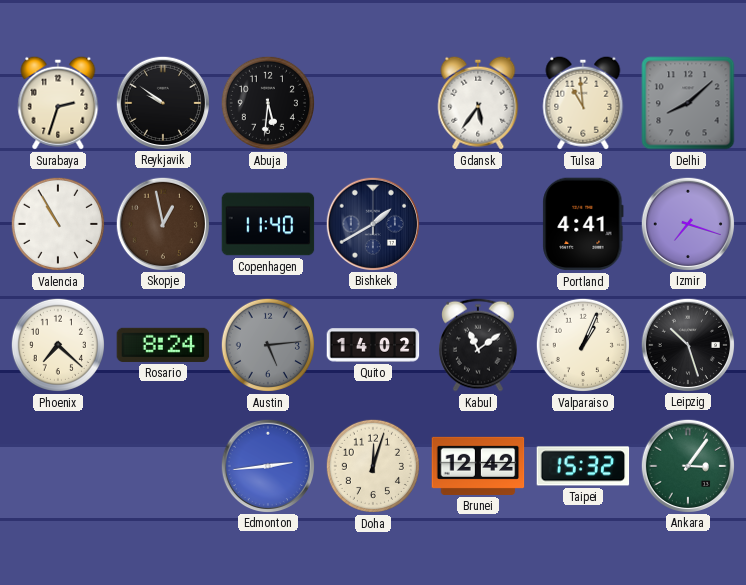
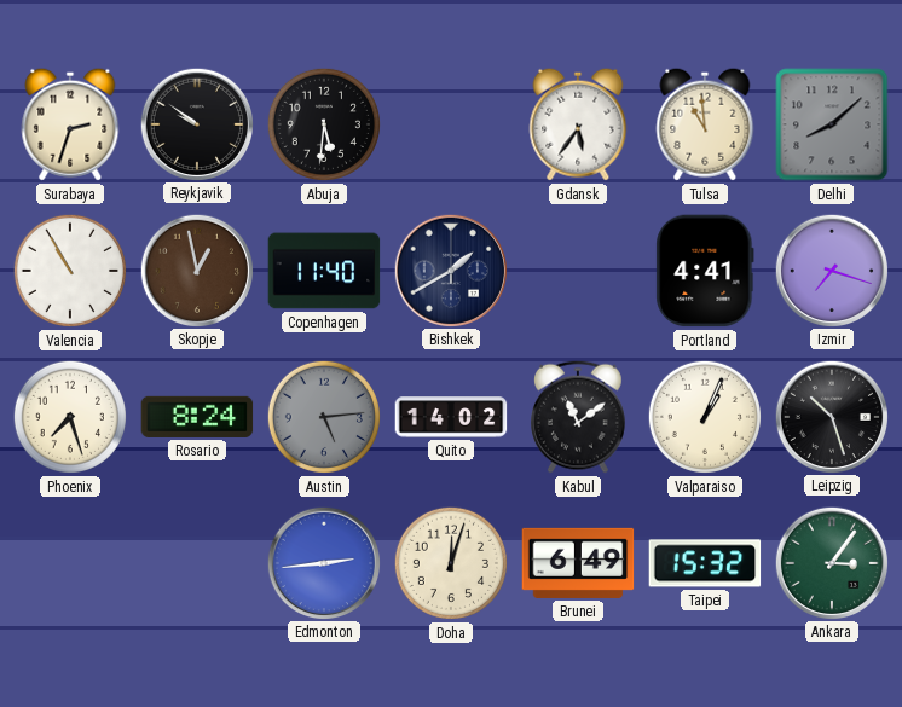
Phoenix: 7:22 -> 7:27 (70, 417)
Brunei: 12:42 -> 6:49 (578, 563)
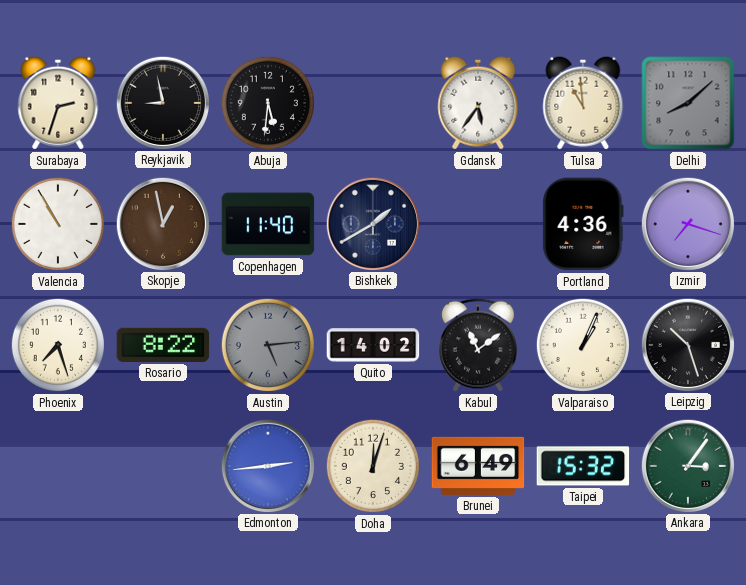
Reykjavik: 9:51 -> 8:58 (162, 102)
Portland: 4:41 -> 4:36 (583, 224)
Rosario: 8:24 -> 8:22 (163, 345)
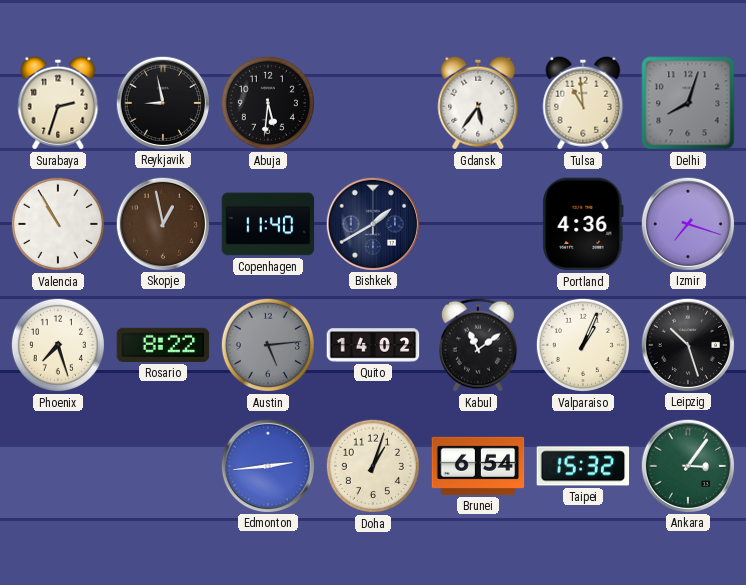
Delhi: 8:08 -> 8:03 (688, 103)
Doha: 12:03 -> 1:03 (373, 466)
Brunei: 6:49 -> 6:54 (478, 466)
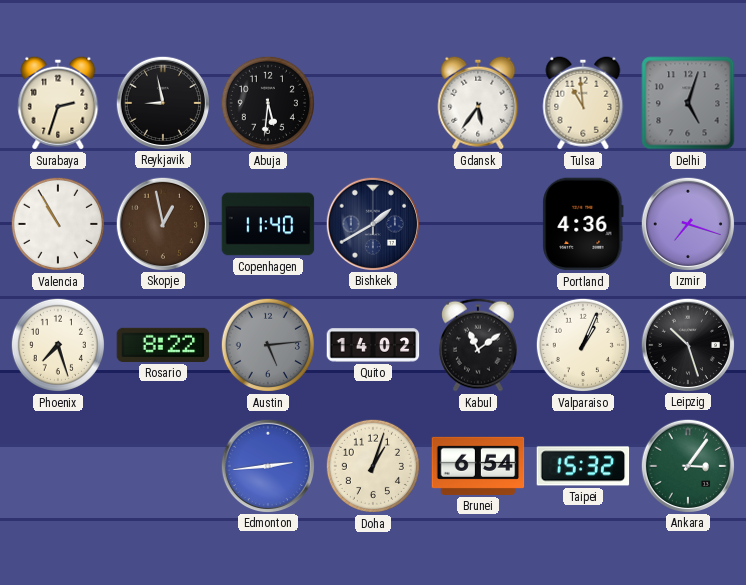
Delhi: 8:03 -> 5:03 (688, 103)
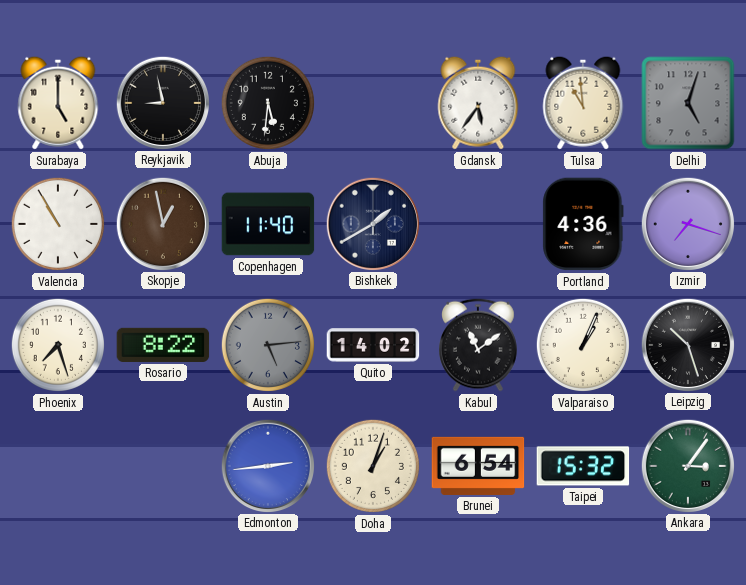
Surabaya: 2:33 -> 5:00 (58, 103)
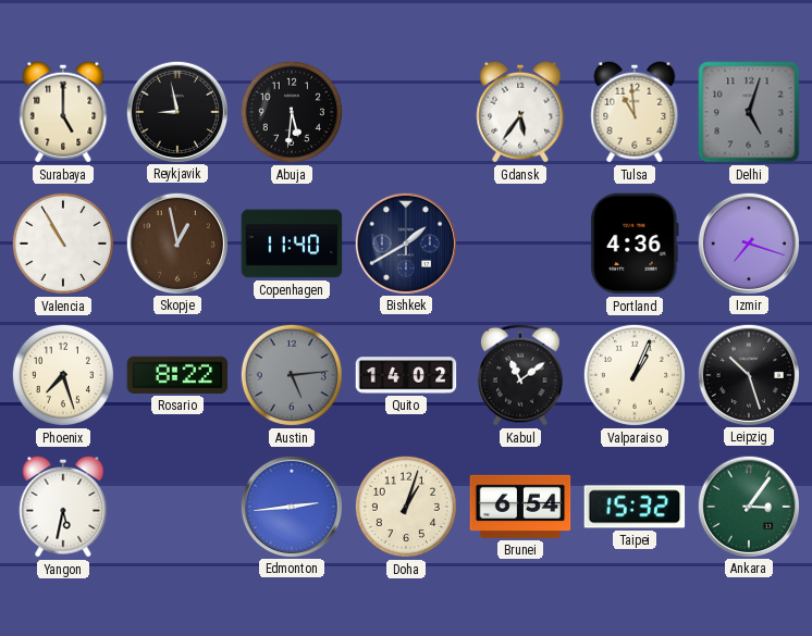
Yangon: none -> 5:32 (63, 507)
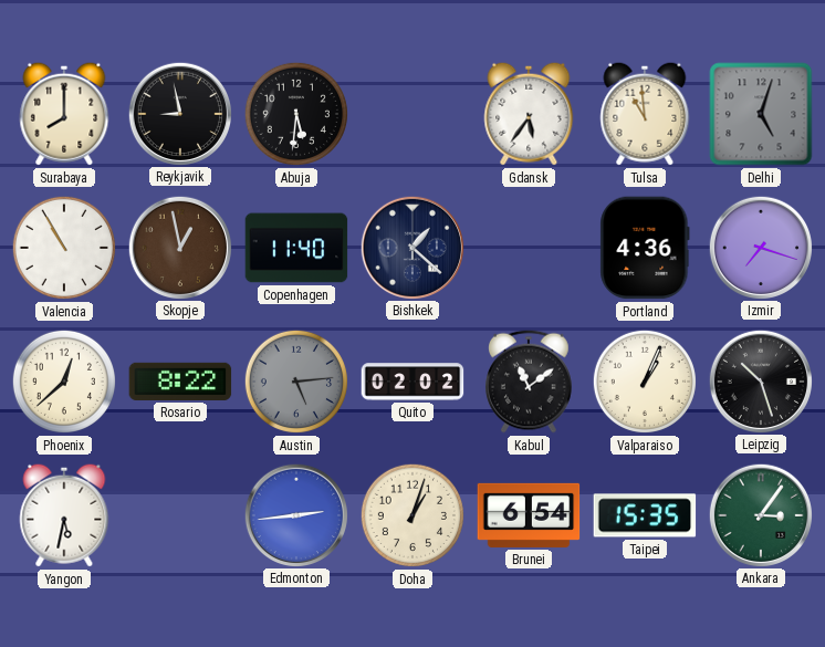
Surabaya: 5:00 -> 8:00 (64, 114)
Bishkek: 1:40 -> 1:22 (411, 247)
Phoenix: 7:27 -> 12:38 (64, 382)
Quito: 14:02 -> 02:02 (412, 382)
Taipei: 15:32 -> 15:35 (645, 515)
